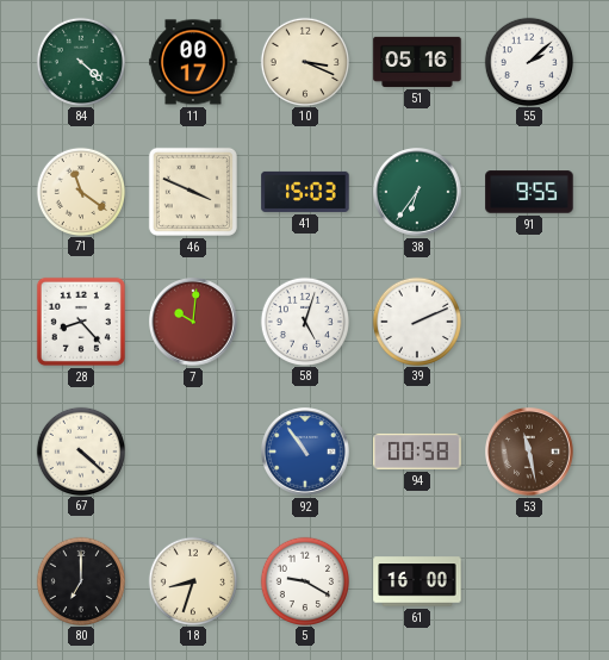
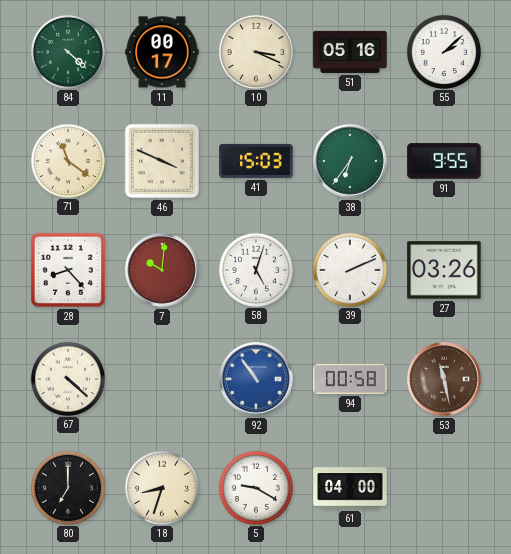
27: none -> 03:26 (444, 270)
61: 16:00 -> 04:00 (350, 488)
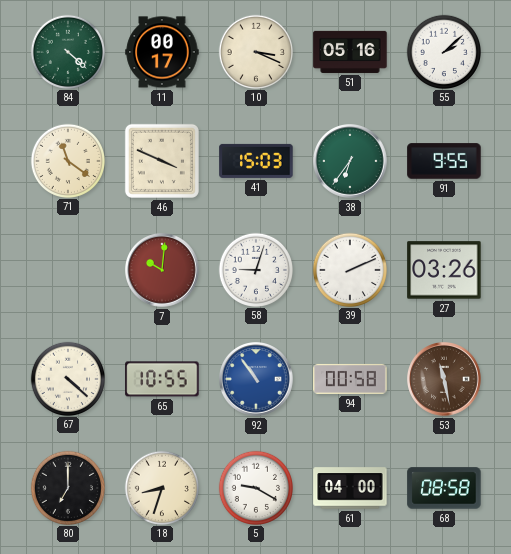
28: 8:23 -> none (68, 270)
58: 5:03 -> 9:03 (255, 269)
65: none -> 10:55 (162, 379)
68: none -> 08:58 (444, 488)
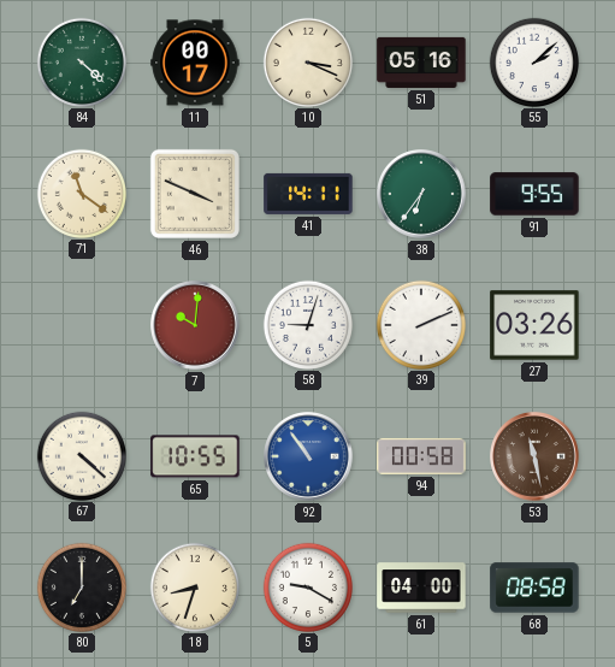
41: 15:03 -> 14:11 (308, 194)
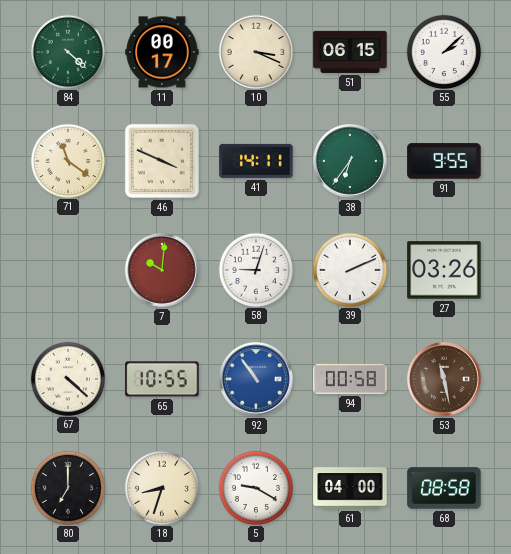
51: 05:16 -> 06:15 (350, 52)
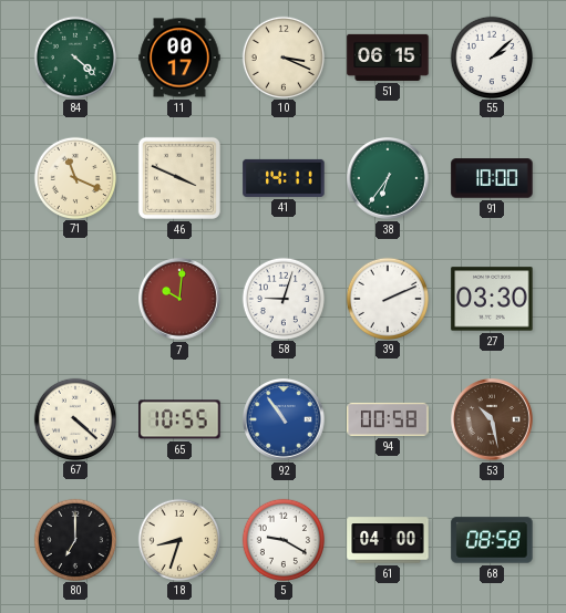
71: 11:21 -> 11:19 (74, 177)
91: 9:55 -> 10:00 (492, 178)
27: 03:26 -> 03:30 (492, 299)
53: 11:28 -> 10:28 (493, 420)
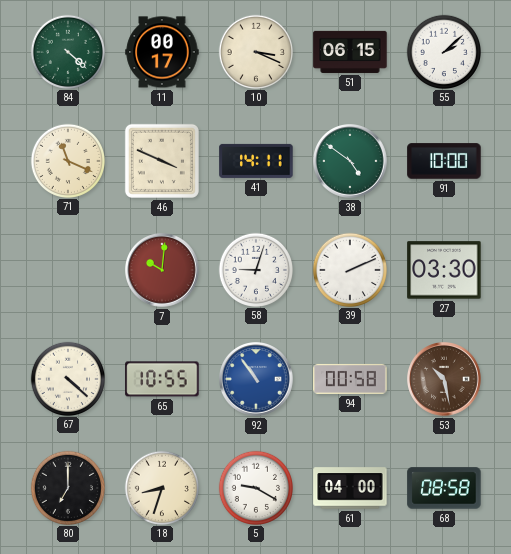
38: 6:36 -> 4:51 (351, 162)
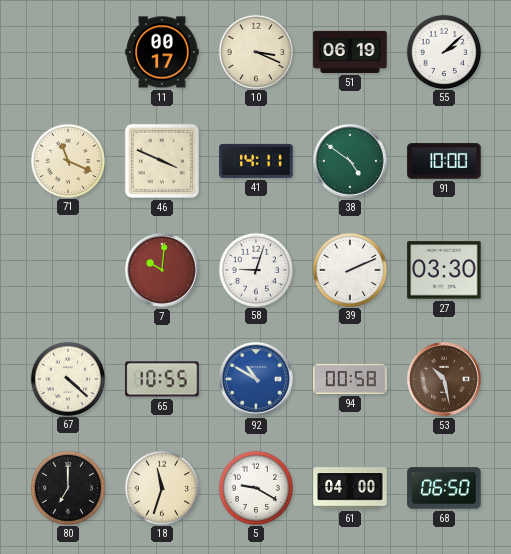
84: 4:22 -> none (67, 51)
51: 06:15 -> 06:19 (350, 52)
92: 10:54 -> 10:50 (257, 380)
18: 8:33 -> 11:33 (161, 487)
68: 08:58 -> 06:50 (444, 488)
